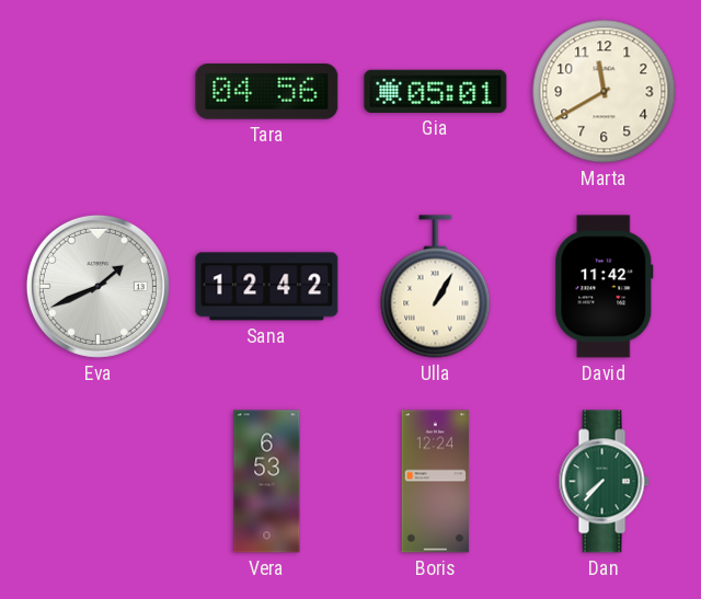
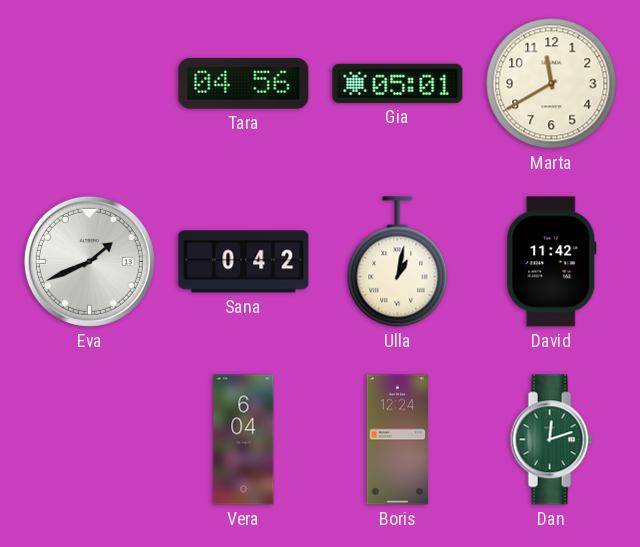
Sana: 12:42 -> 0:42 (244, 262)
Ulla: 1:05 -> 1:02 (398, 262)
Vera: 6:53 -> 6:04 (244, 440)
Dan: 7:37 -> 12:12 (551, 440)
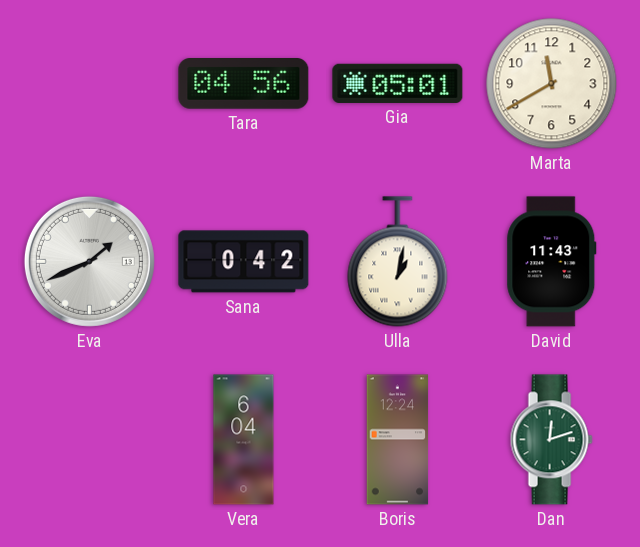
David: 11:42 -> 11:43 (552, 262)
